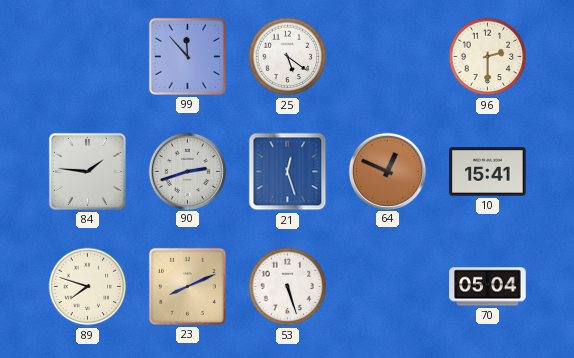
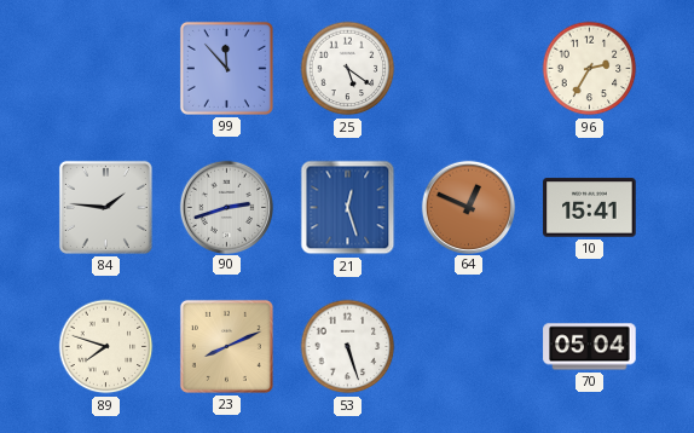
96: 2:30 -> 2:35 (590, 69)
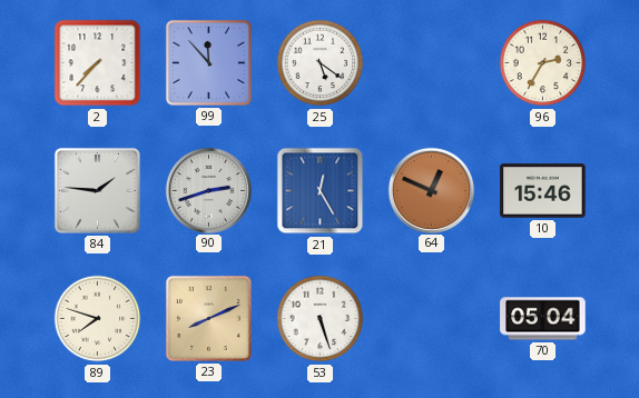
2: none -> 7:37 (98, 63)
21: 12:27 -> 12:25 (321, 191)
10: 15:41 -> 15:46 (543, 191)
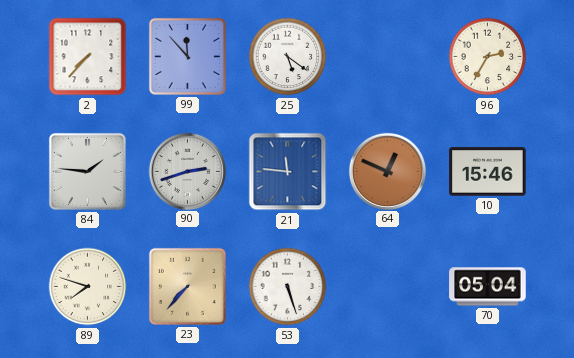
21: 12:25 -> 11:46 (288, 172)
23: 8:11 -> 7:37 (187, 286)
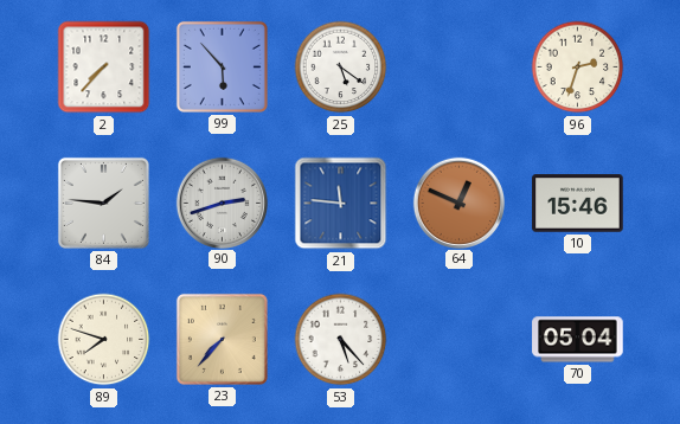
99: 11:53 -> 5:53 (222, 66)
96: 2:35 -> 2:33 (578, 68)
53: 5:27 -> 5:23 (341, 340)
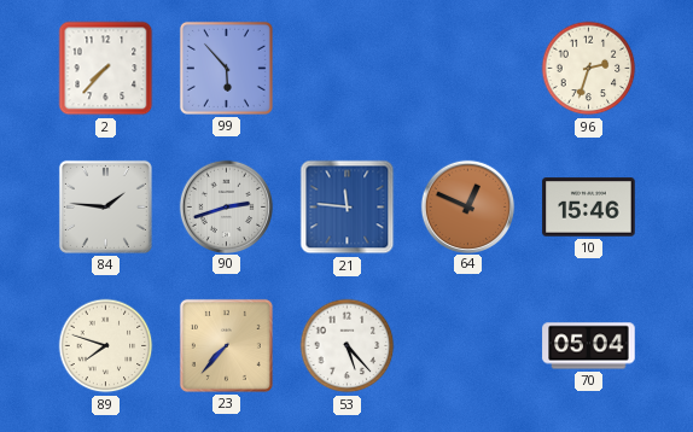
25: 5:21 -> none (341, 68)
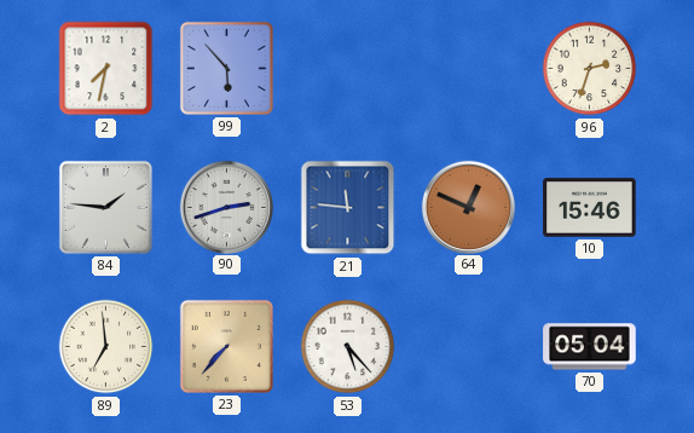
2: 7:37 -> 7:32 (106, 69)
89: 7:48 -> 6:59 (106, 347)
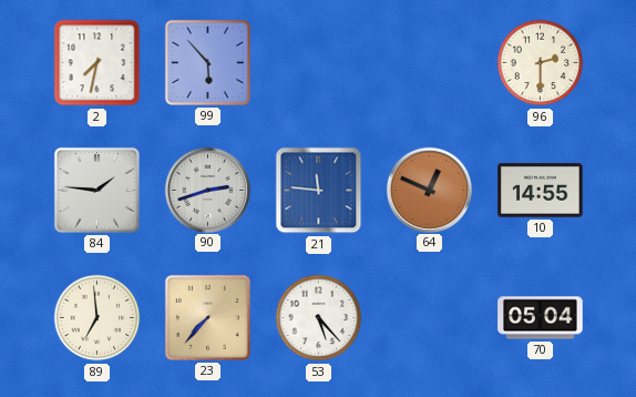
96: 2:33 -> 2:30 (541, 63)
10: 15:46 -> 14:55 (541, 191)
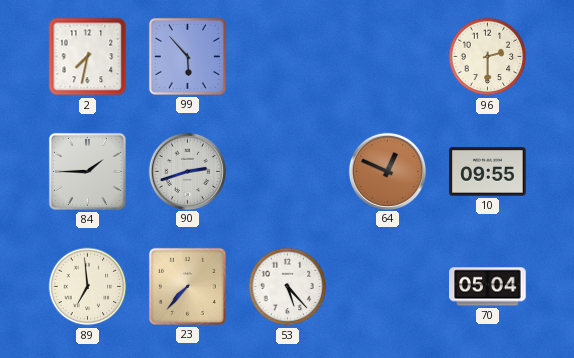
84: 1:46 -> 1:45 (87, 171)
21: 11:46 -> none (319, 191)
10: 14:55 -> 09:55 (488, 172)
